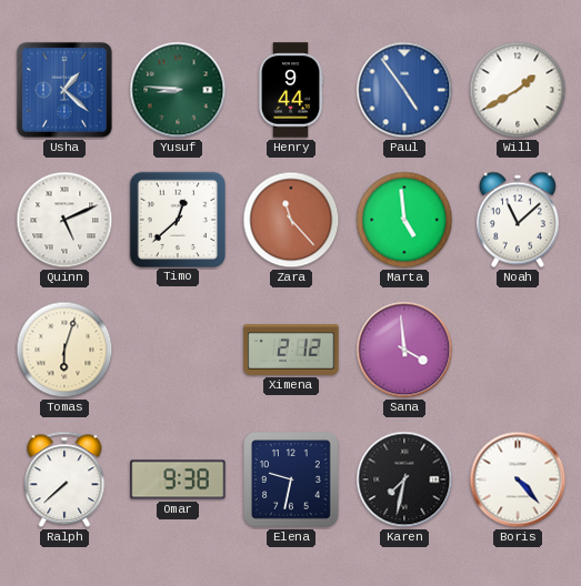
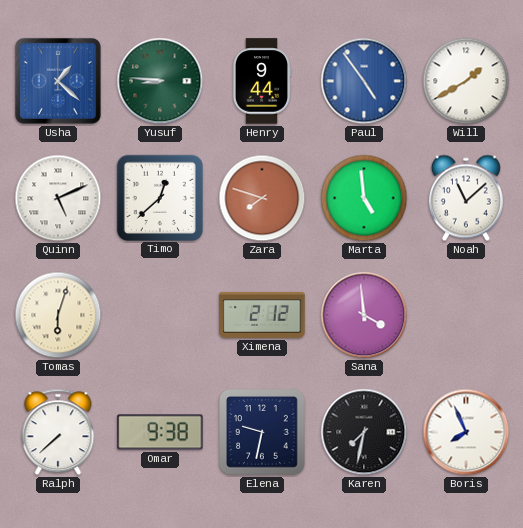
Zara: 11:23 -> 7:48 (262, 198)
Boris: 4:23 -> 7:56 (466, 432)
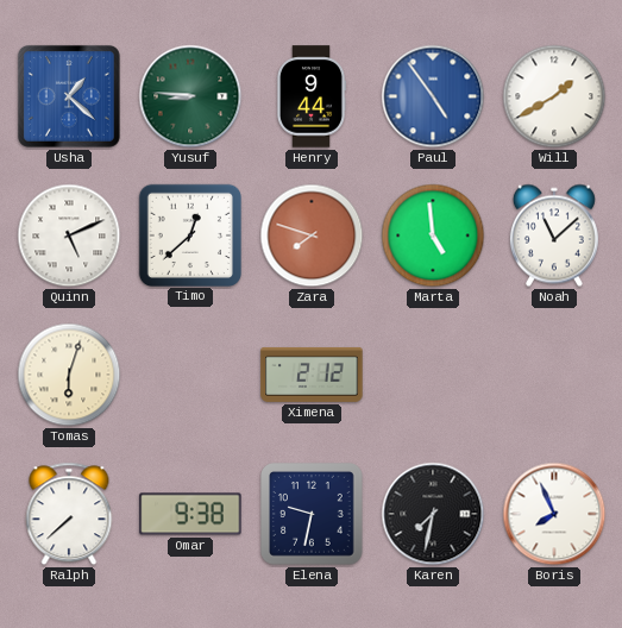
Sana: 3:59 -> none (364, 315)
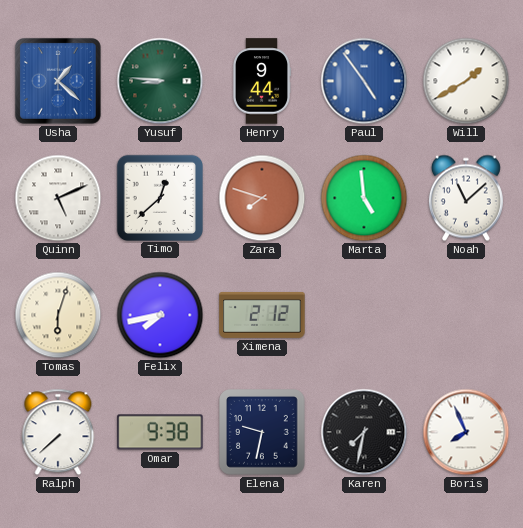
Felix: none -> 7:43 (160, 315)
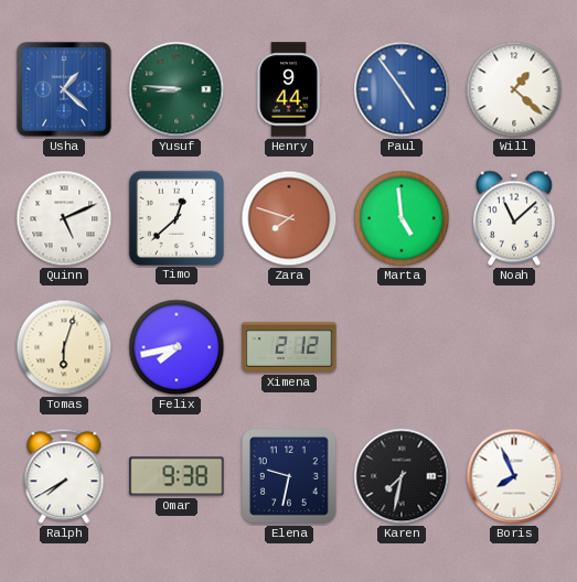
Will: 1:40 -> 1:22 (514, 89)
Ralph: 7:38 -> 7:40 (64, 476)
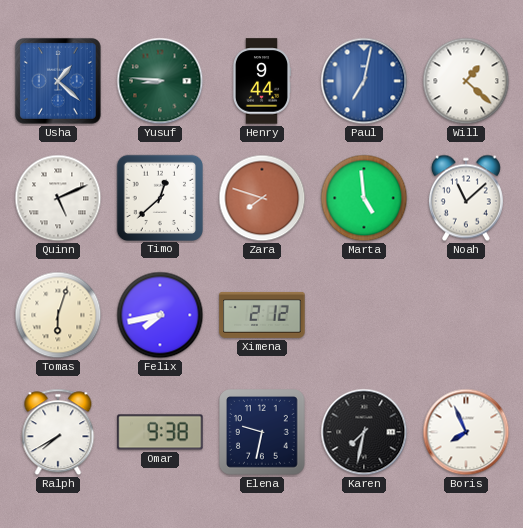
Paul: 4:54 -> 7:02 (364, 81)
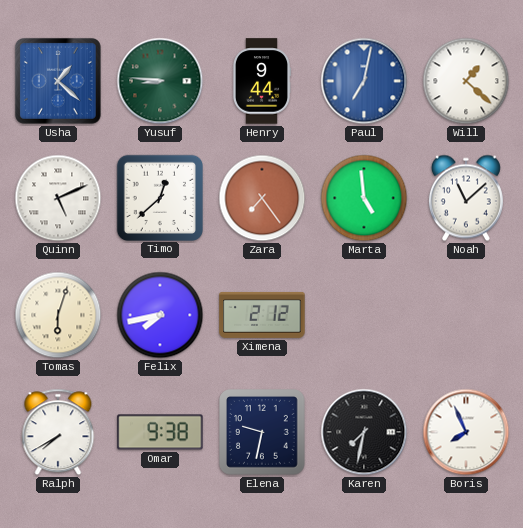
Zara: 7:48 -> 7:24 (262, 198)
